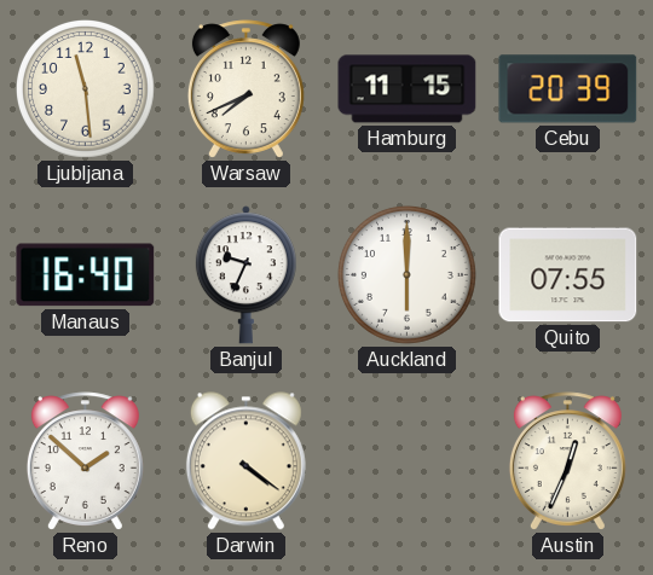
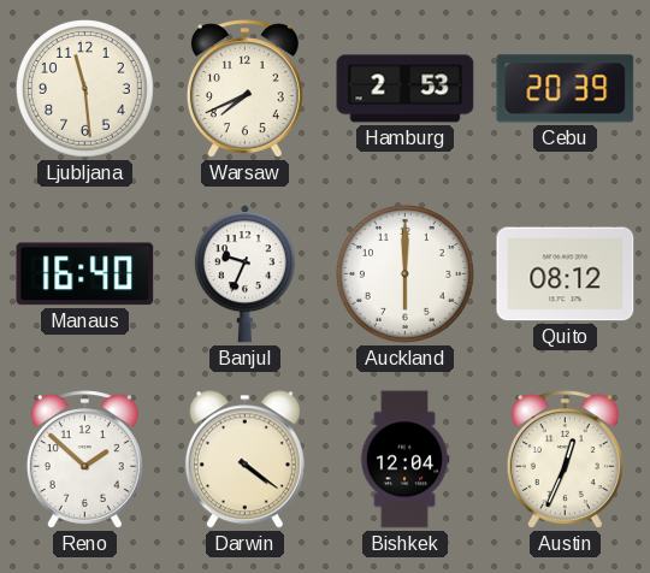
Hamburg: 11:15 -> 2:53 (406, 89)
Quito: 07:55 -> 08:12 (566, 274)
Bishkek: none -> 12:04 (404, 460)
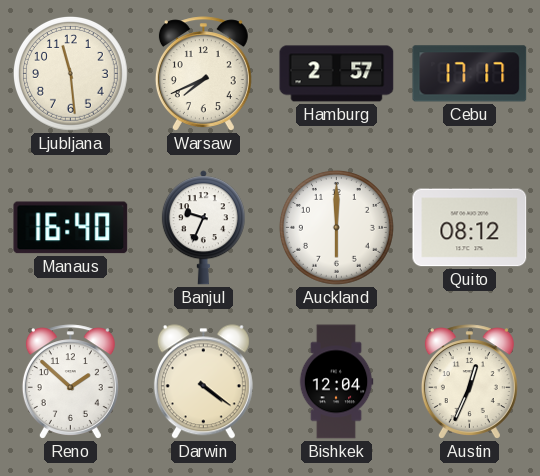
Hamburg: 2:53 -> 2:57 (337, 74)
Cebu: 20:39 -> 17:17 (470, 74)
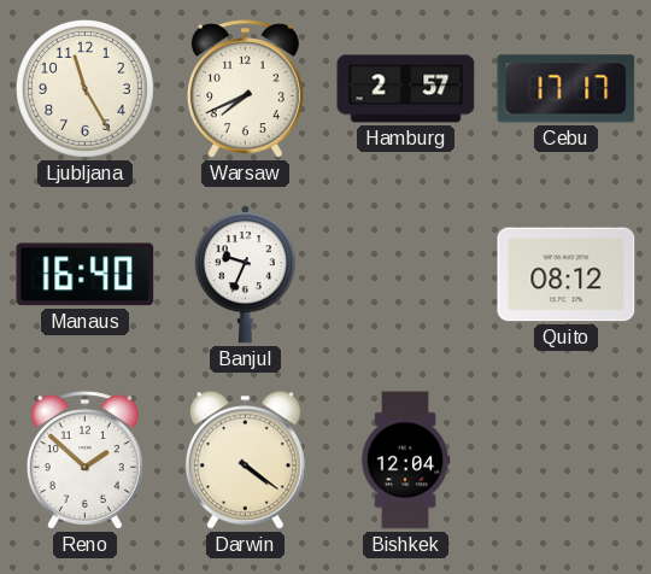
Ljubljana: 11:29 -> 11:25 (84, 88)
Auckland: 6:00 -> none (336, 227)
Austin: 12:34 -> none (469, 382)
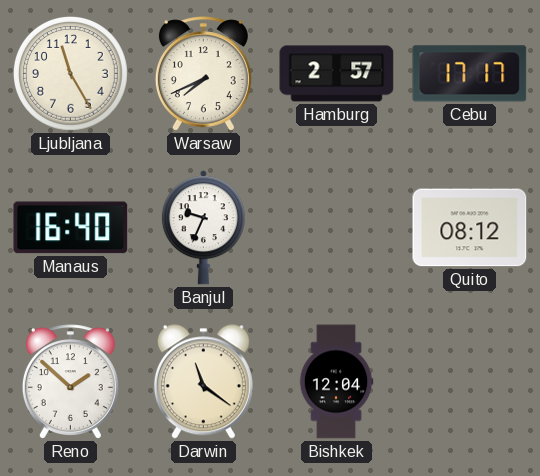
Darwin: 4:21 -> 11:21 (203, 382)
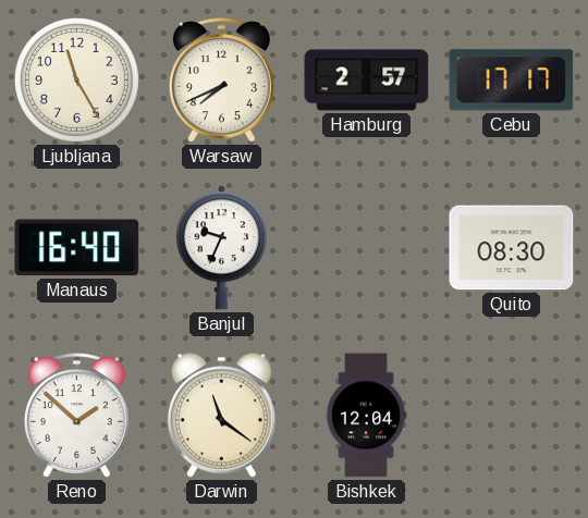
Quito: 08:12 -> 08:30 (512, 248)
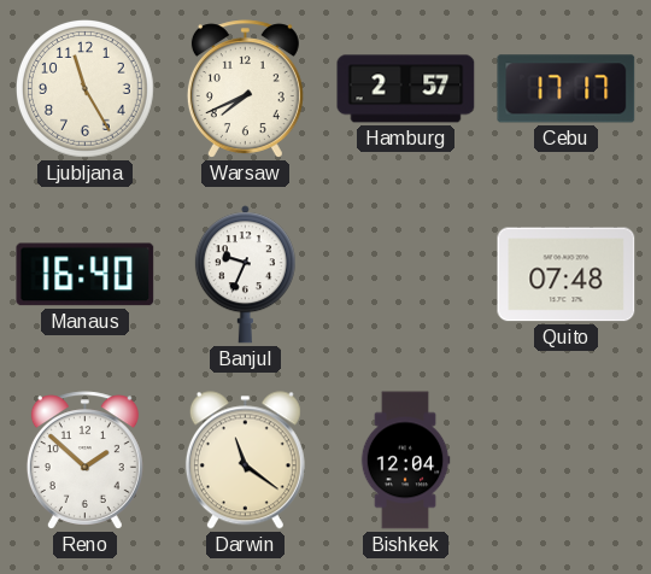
Quito: 08:30 -> 07:48 (567, 275)
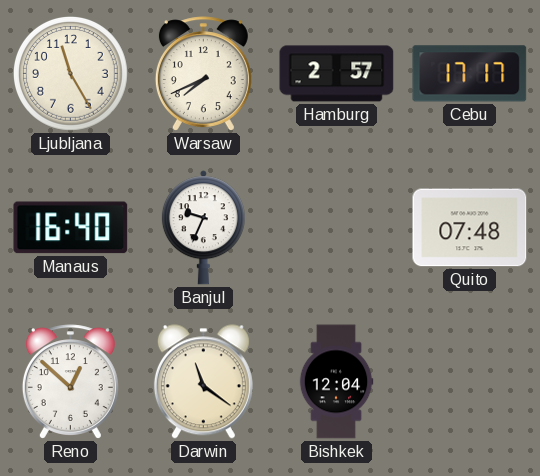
Reno: 1:52 -> 12:52 (70, 382)
